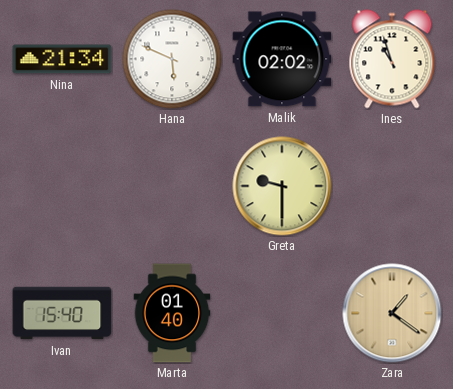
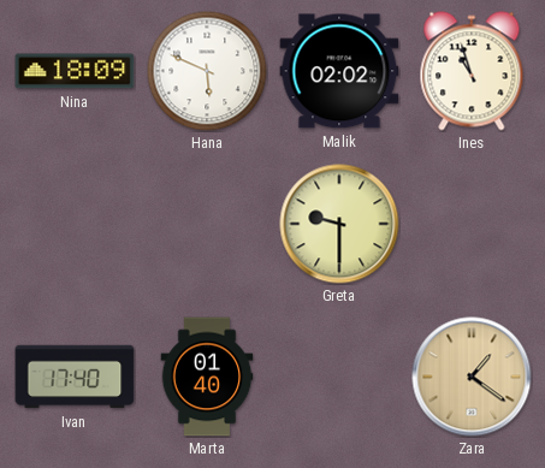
Nina: 21:34 -> 18:09 (75, 71)
Ivan: 15:40 -> 17:40 (75, 377)
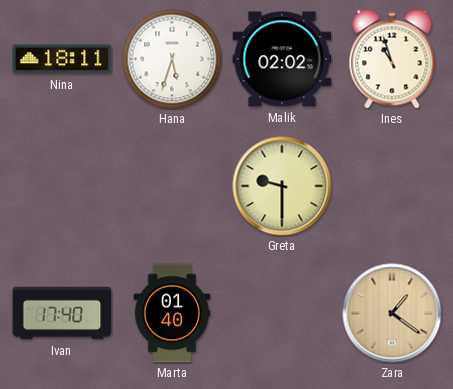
Nina: 18:09 -> 18:11 (62, 59)
Hana: 5:49 -> 5:33 (172, 59)
